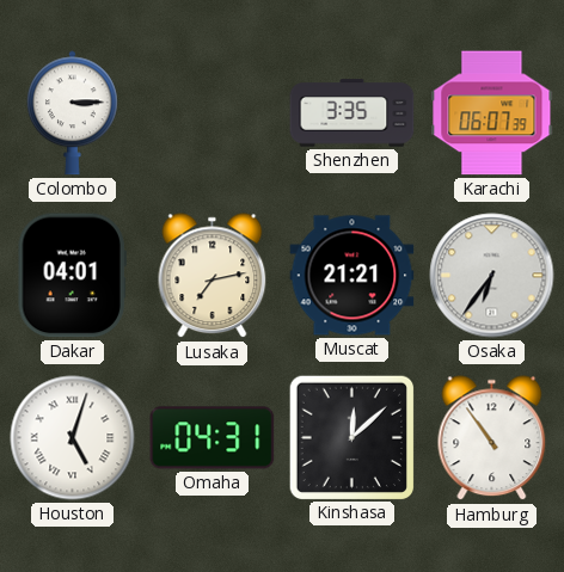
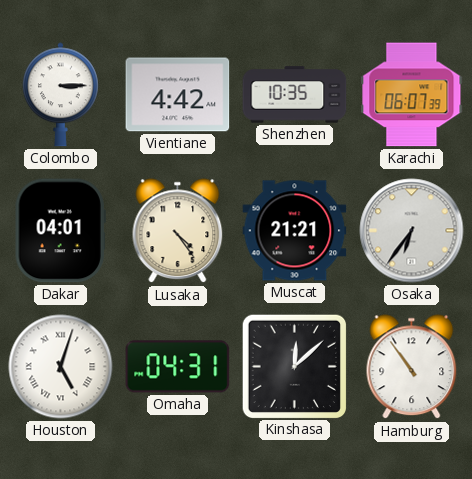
Vientiane: none -> 4:42 (178, 95)
Shenzhen: 3:35 -> 10:35 (295, 95)
Lusaka: 7:13 -> 4:24 (178, 231)
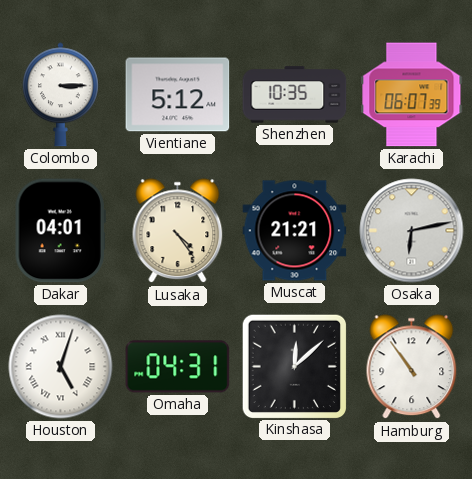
Vientiane: 4:42 -> 5:12 (178, 95)
Osaka: 6:36 -> 6:13 (412, 231)
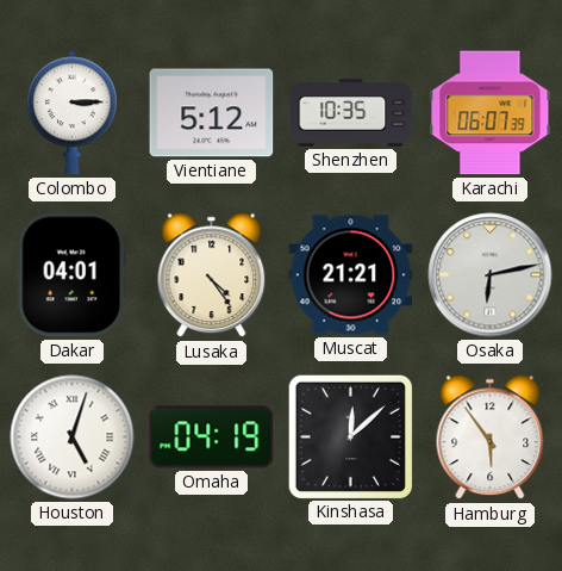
Omaha: 04:31 -> 04:19 (212, 437)
Hamburg: 10:54 -> 5:54 (491, 437)
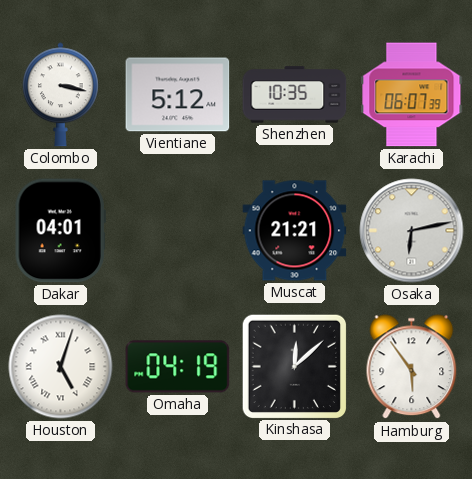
Colombo: 3:15 -> 3:17 (60, 95)
Lusaka: 4:24 -> none (212, 275)
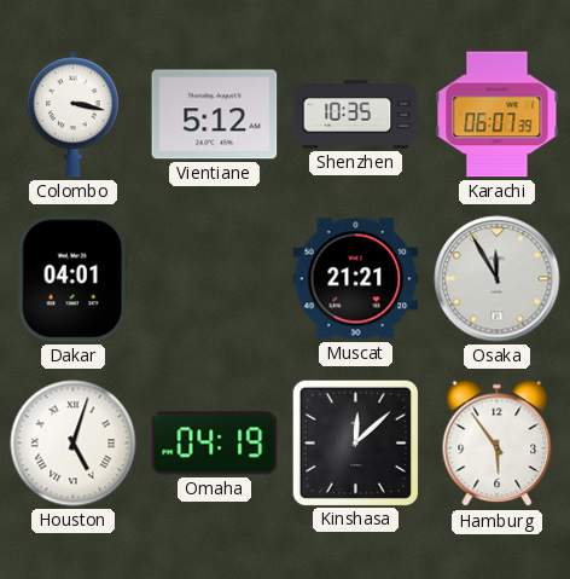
Osaka: 6:13 -> 11:55 (498, 279)
